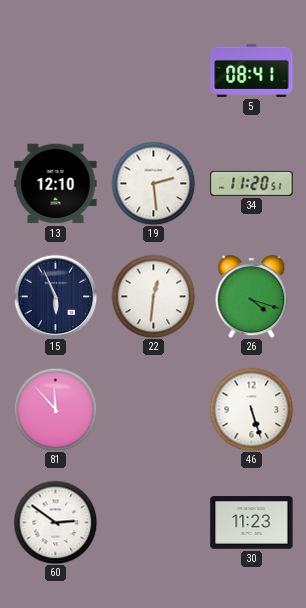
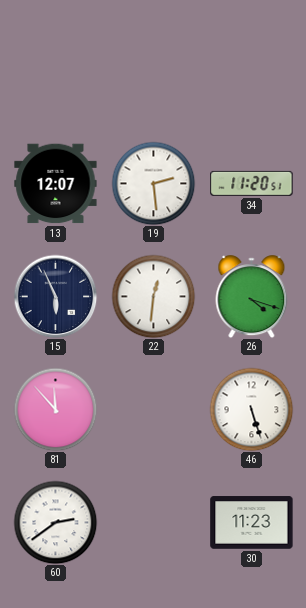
5: 08:41 -> none (252, 70)
13: 12:10 -> 12:07 (56, 184)
60: 2:51 -> 2:39 (55, 522)
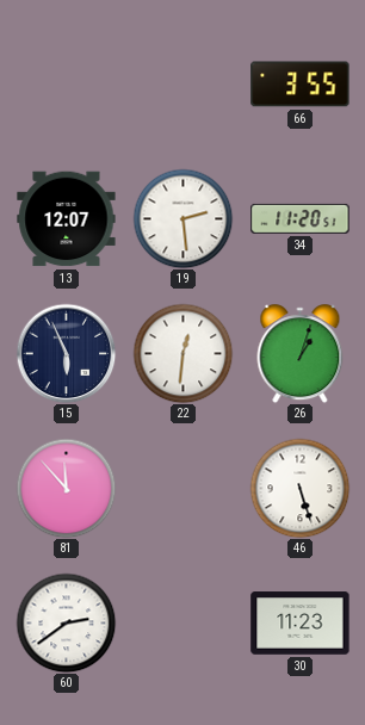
66: none -> 3:55 (301, 85)
26: 4:18 -> 1:03 (301, 354)
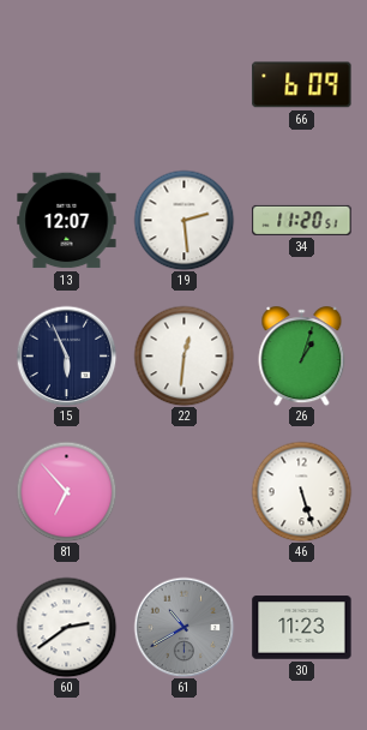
66: 3:55 -> 6:09 (302, 85)
81: 11:53 -> 6:53 (66, 491)
61: none -> 10:40 (183, 627)
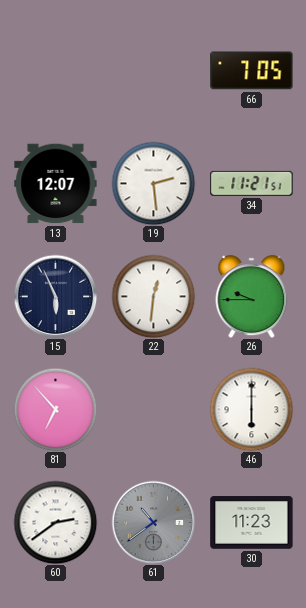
66: 6:09 -> 7:05 (252, 71)
34: 11:20 -> 11:21 (252, 183)
26: 1:03 -> 9:45 (252, 297)
46: 5:27 -> 6:00 (251, 409)
61: 10:40 -> 10:39 (153, 522)
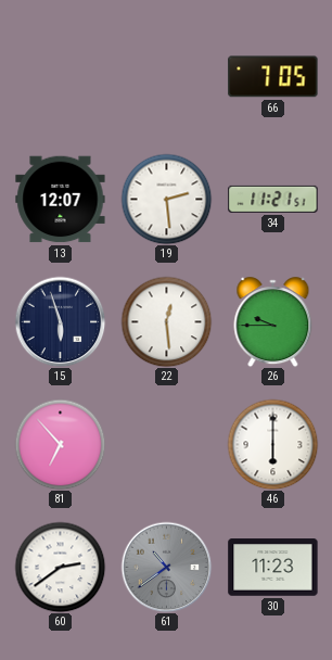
15: 5:56 -> 5:57 (60, 321)
22: 12:31 -> 12:29 (166, 321)
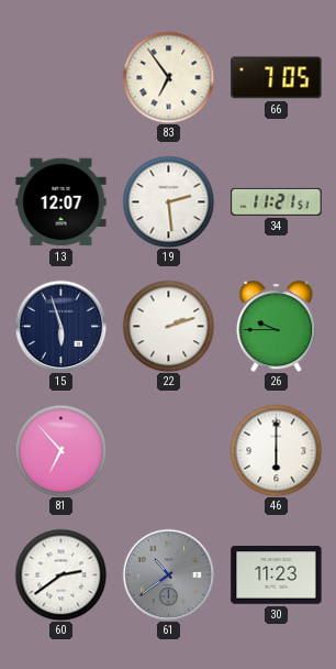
83: none -> 6:54 (168, 77)
22: 12:29 -> 2:12 (168, 326)
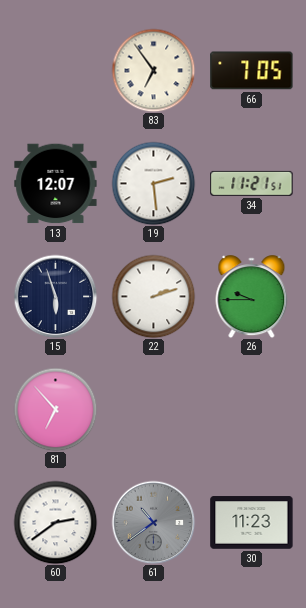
46: 6:00 -> none (276, 450)
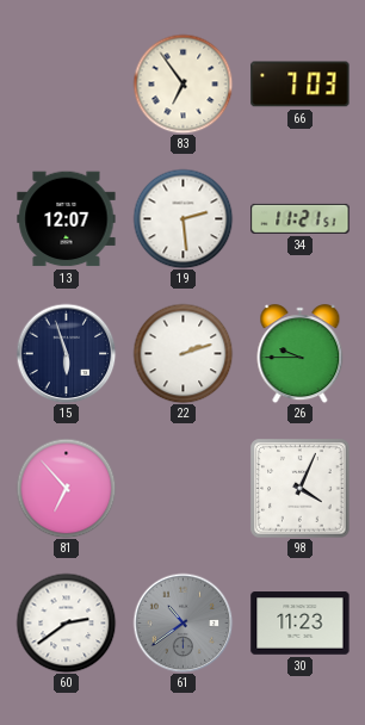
66: 7:05 -> 7:03 (301, 85)
98: none -> 4:04 (301, 489)
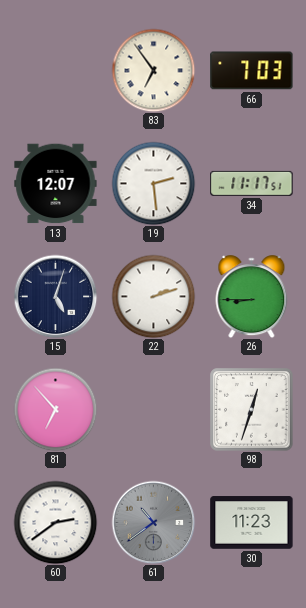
34: 11:21 -> 11:17 (252, 183)
15: 5:57 -> 5:03 (55, 296)
26: 9:45 -> 8:45 (252, 297)
98: 4:04 -> 12:33 (252, 410)
